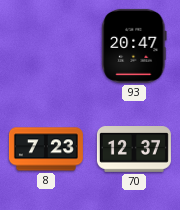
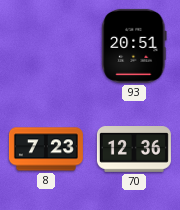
93: 20:47 -> 20:51 (134, 46)
70: 12:37 -> 12:36 (134, 150)
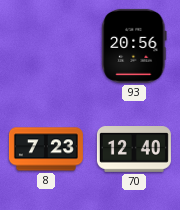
93: 20:51 -> 20:56 (134, 46)
70: 12:36 -> 12:40 (134, 150)
